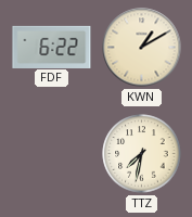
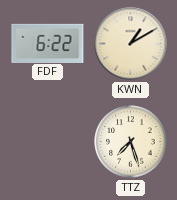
TTZ: 7:32 -> 7:27 (131, 142)
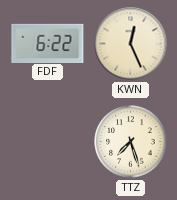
KWN: 1:10 -> 12:26 (131, 44)
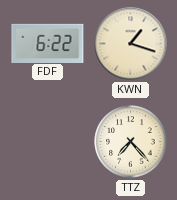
KWN: 12:26 -> 1:18 (131, 44)
TTZ: 7:27 -> 7:23 (131, 142)
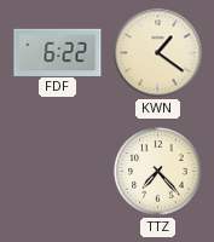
KWN: 1:18 -> 1:21 (158, 53)
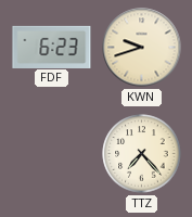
FDF: 6:22 -> 6:23 (52, 47)
KWN: 1:21 -> 9:42 (142, 48)
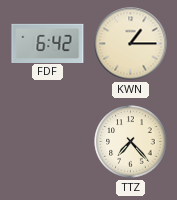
FDF: 6:23 -> 6:42 (48, 43)
KWN: 9:42 -> 1:15 (131, 44)
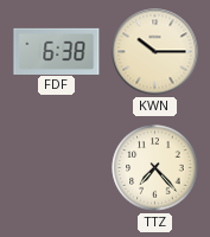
FDF: 6:42 -> 6:38 (57, 51)
KWN: 1:15 -> 10:15 (155, 52)
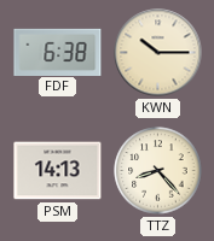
PSM: none -> 14:13 (58, 171)
TTZ: 7:23 -> 8:23 (158, 171)
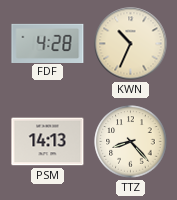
FDF: 6:38 -> 4:28 (48, 43)
KWN: 10:15 -> 10:34 (131, 44)
